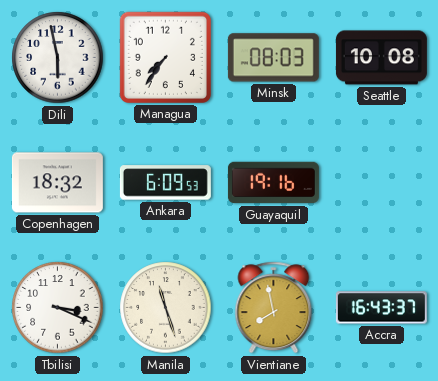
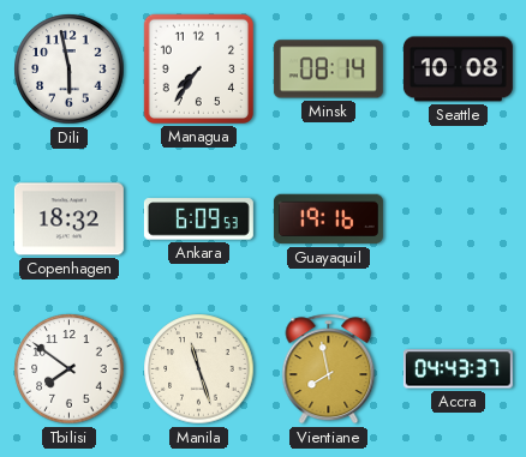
Minsk: 08:03 -> 08:14 (328, 70)
Tbilisi: 3:19 -> 7:51 (70, 369)
Accra: 16:43 -> 04:43 (458, 369)
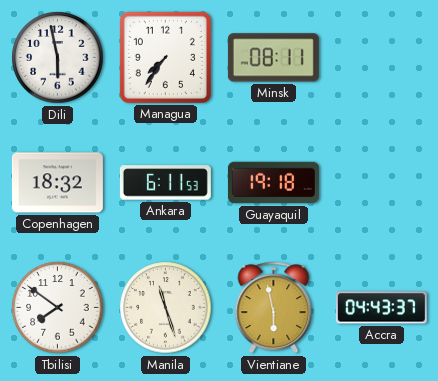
Minsk: 08:14 -> 08:11 (273, 58)
Seattle: 10:08 -> none (458, 70)
Ankara: 6:09 -> 6:11 (165, 183)
Guayaquil: 19:16 -> 19:18 (273, 183)
Vientiane: 7:58 -> 5:58 (274, 308)
